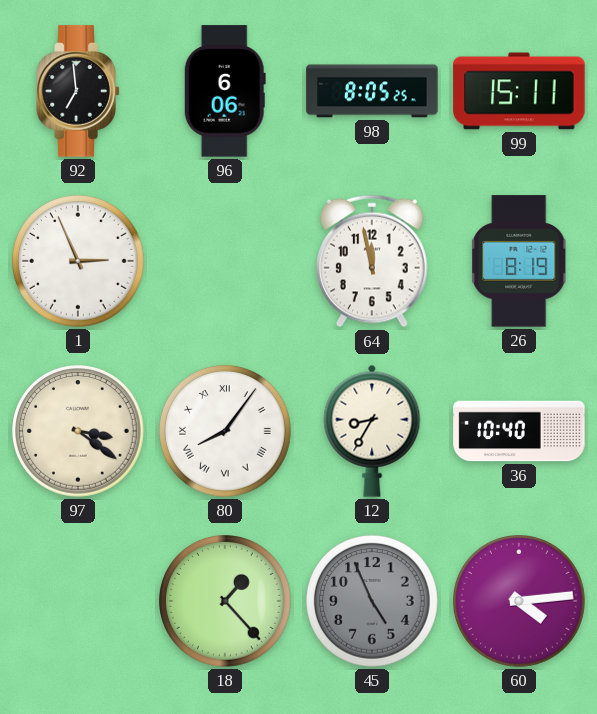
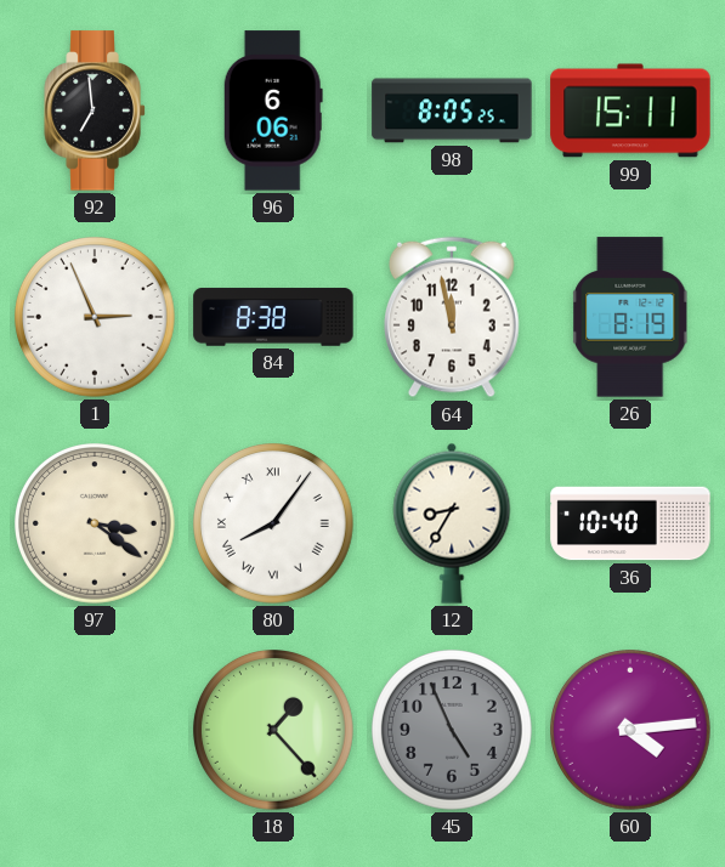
84: none -> 8:38 (273, 317)
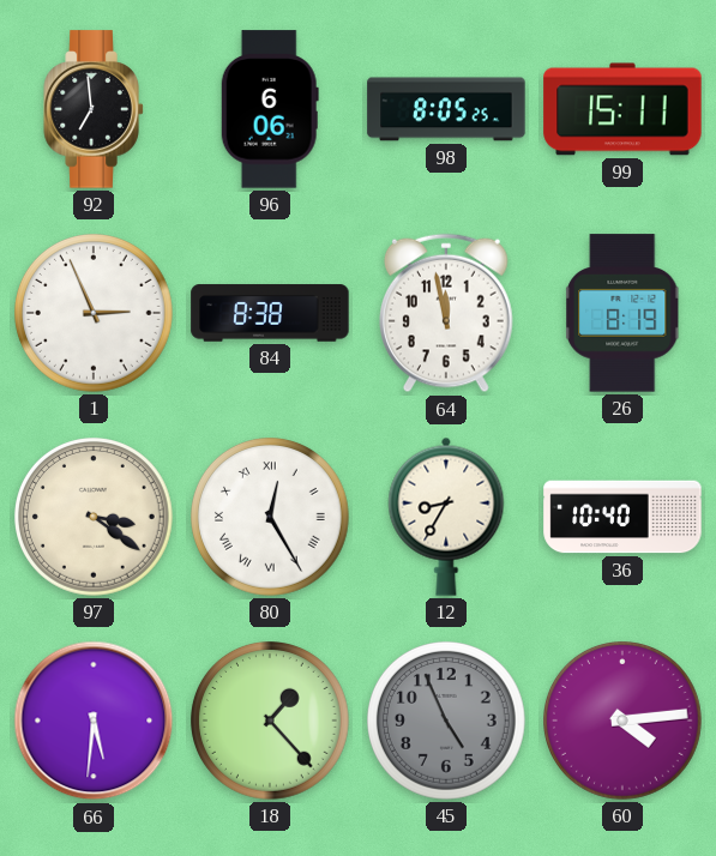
80: 8:06 -> 12:25 (271, 518)
66: none -> 5:31 (94, 721)
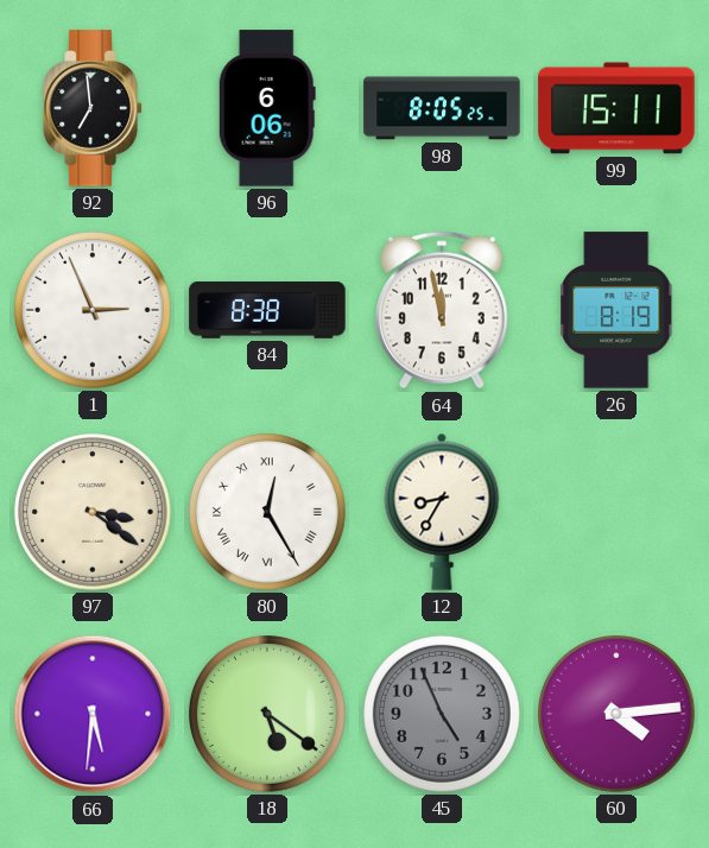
36: 10:40 -> none (622, 517)
18: 1:23 -> 5:21 (268, 715)
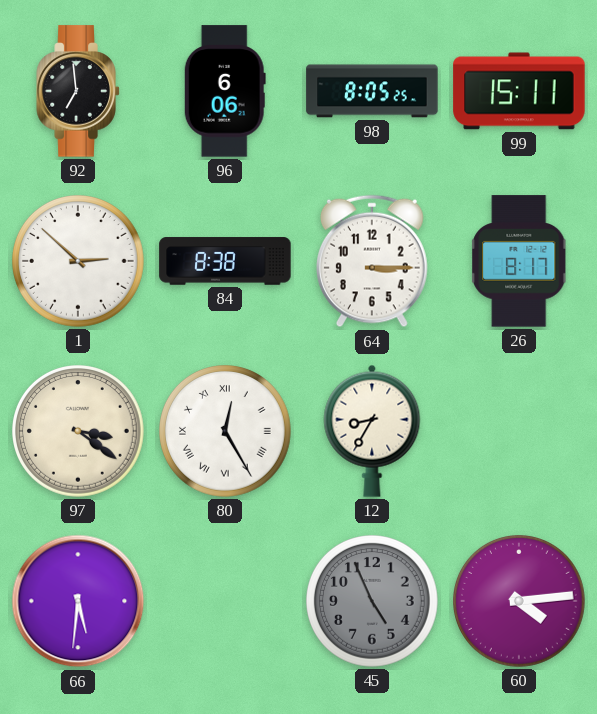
1: 2:56 -> 2:52 (79, 262)
64: 11:58 -> 3:15 (373, 261)
26: 8:19 -> 8:17 (519, 261)
18: 5:21 -> none (268, 715)
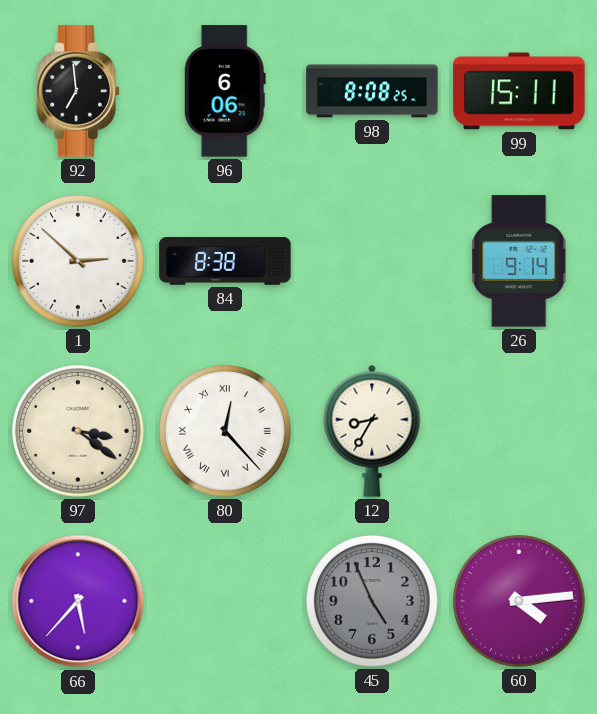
98: 8:05 -> 8:08 (372, 91)
64: 3:15 -> none (373, 261)
26: 8:17 -> 9:14 (519, 261)
80: 12:25 -> 12:23 (226, 432)
66: 5:31 -> 5:37 (78, 601)
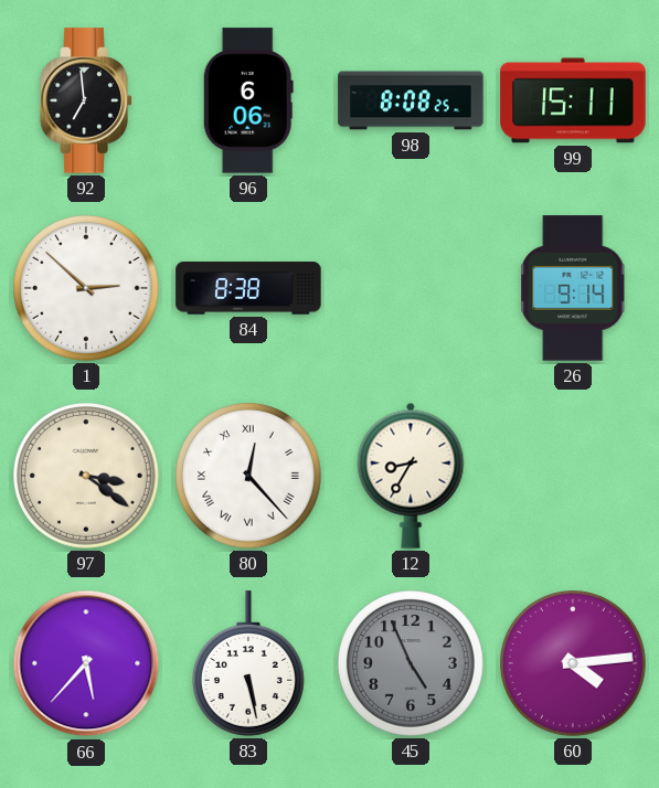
83: none -> 5:28 (248, 663)
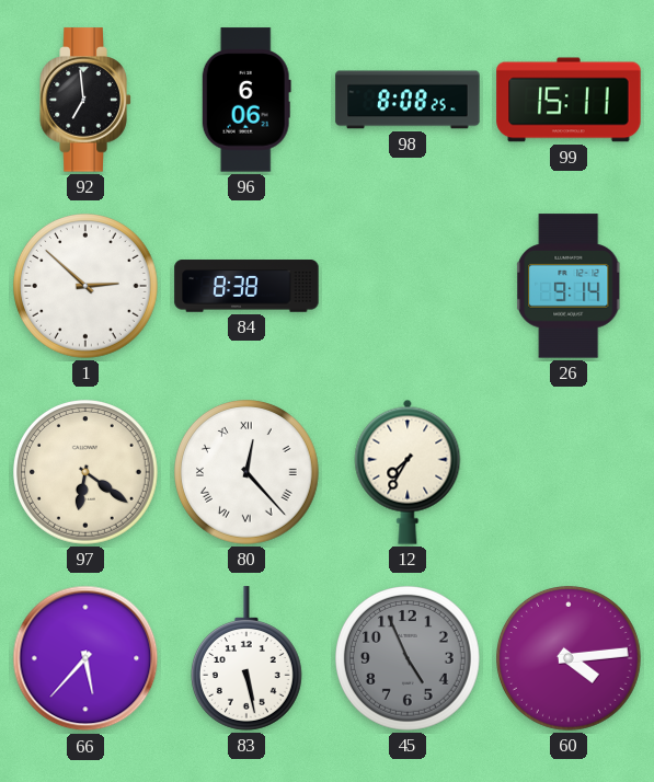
97: 3:21 -> 6:21 (87, 473)
12: 8:35 -> 7:35 (408, 472)
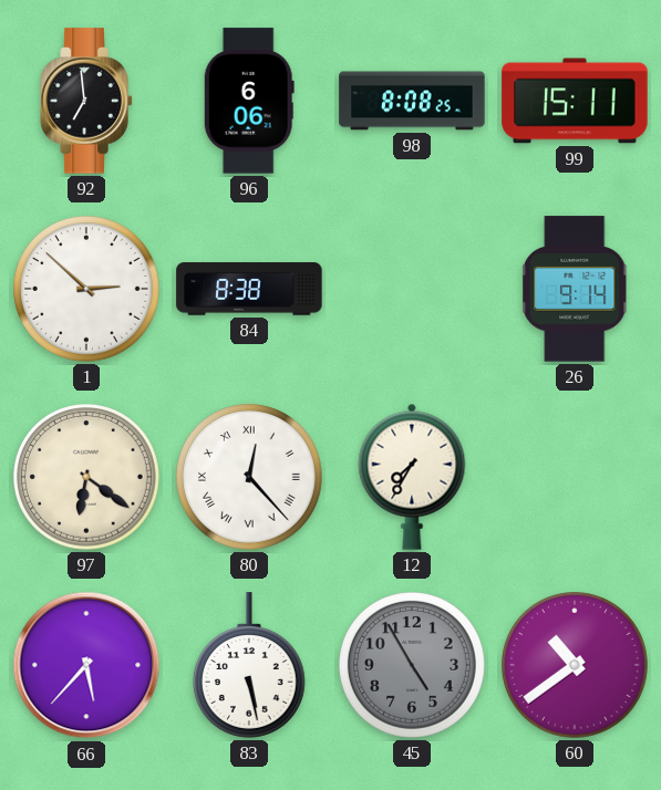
45: 4:56 -> 4:55 (413, 666)
60: 4:14 -> 10:39 (576, 666)
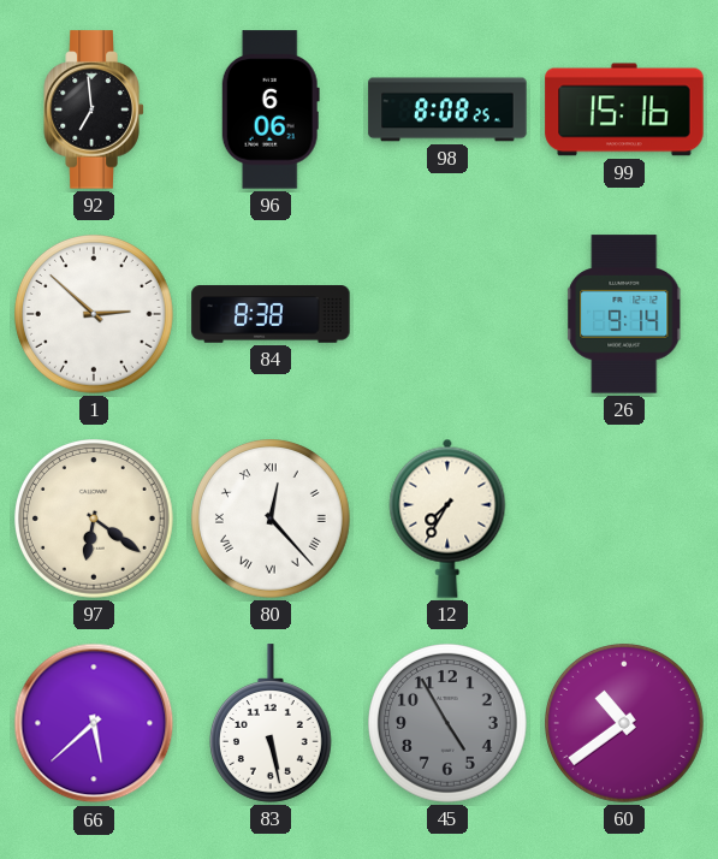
99: 15:11 -> 15:16 (624, 109)
66: 5:37 -> 5:38 (94, 723)
